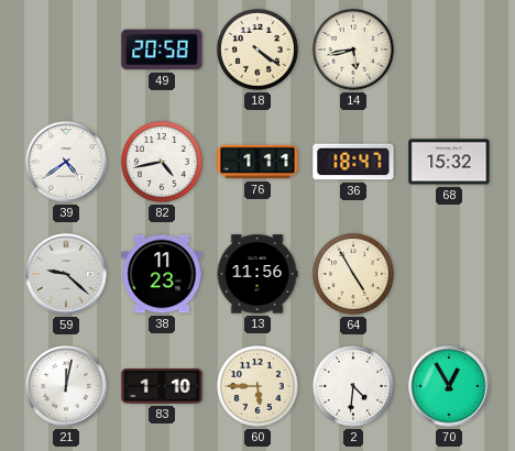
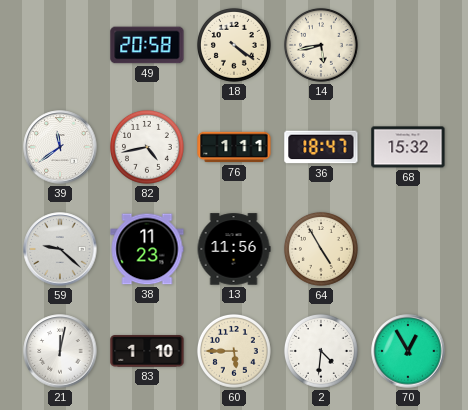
39: 4:39 -> 11:39 (60, 147)
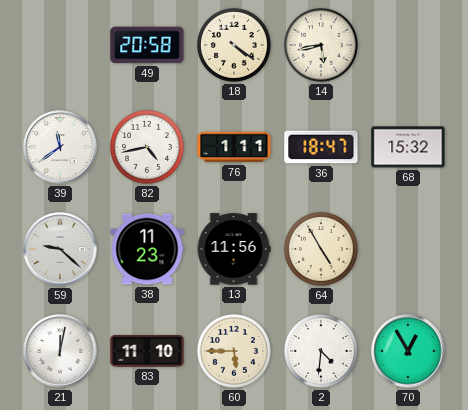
83: 1:10 -> 11:10 (147, 351)
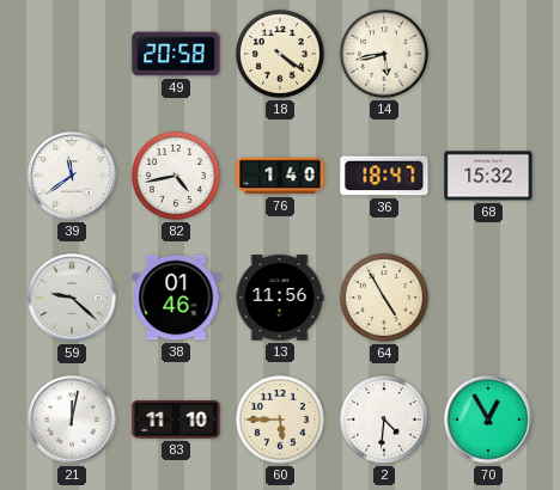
76: 1:11 -> 1:40 (280, 176)
38: 11:23 -> 01:46 (176, 298)
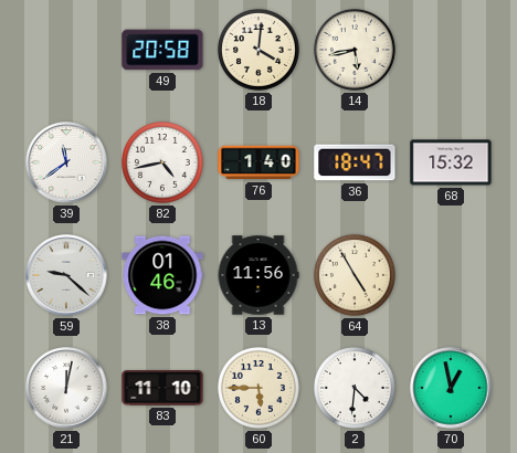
18: 4:21 -> 4:01 (258, 50)
70: 12:55 -> 12:58 (451, 388)
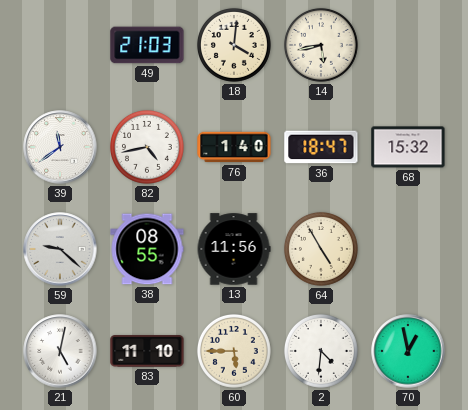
49: 20:58 -> 21:03 (147, 45)
38: 01:46 -> 08:55 (147, 249)
21: 12:02 -> 5:02 (60, 351)
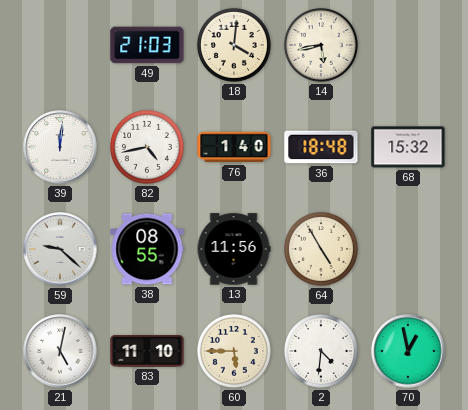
39: 11:39 -> 12:01 (60, 147)
36: 18:47 -> 18:48 (321, 147)
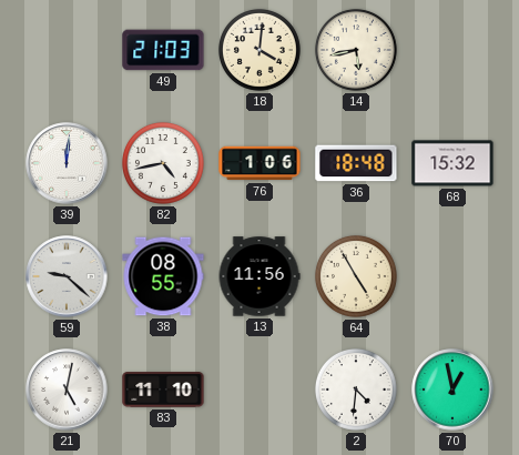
76: 1:40 -> 1:06 (259, 163)
60: 5:45 -> none (234, 351)
